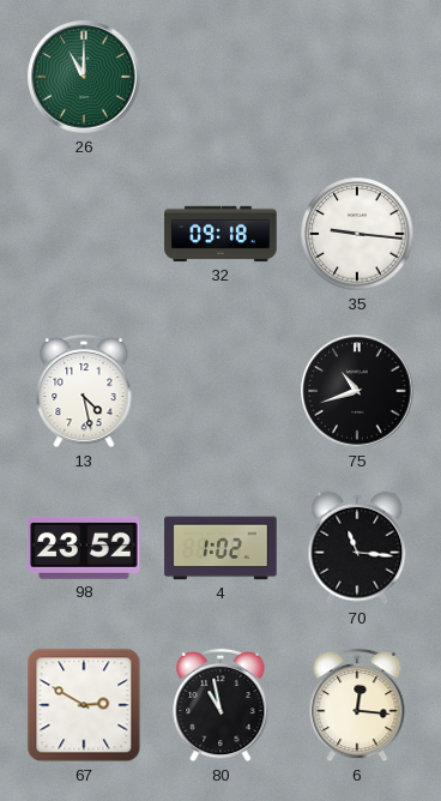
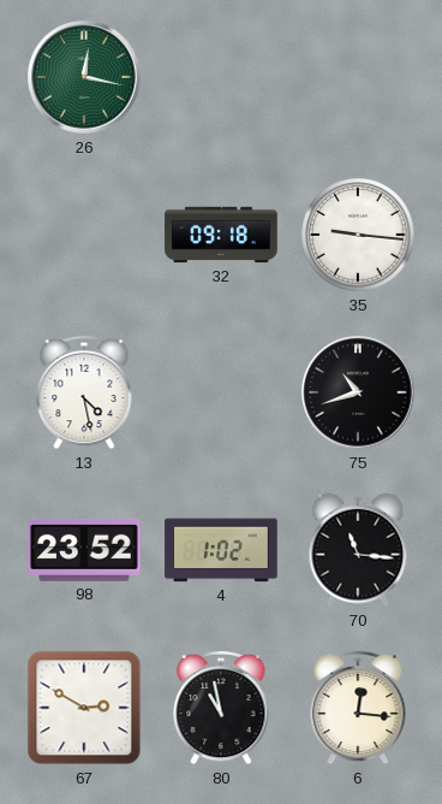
26: 11:00 -> 12:17 (84, 77)
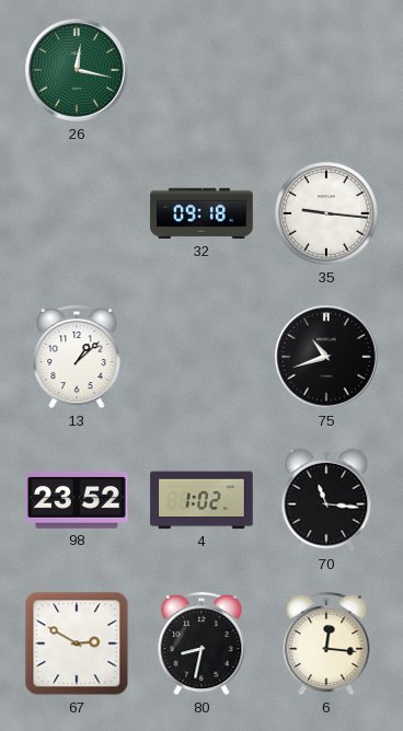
13: 4:28 -> 1:08 (77, 357)
80: 10:58 -> 8:32 (201, 643)
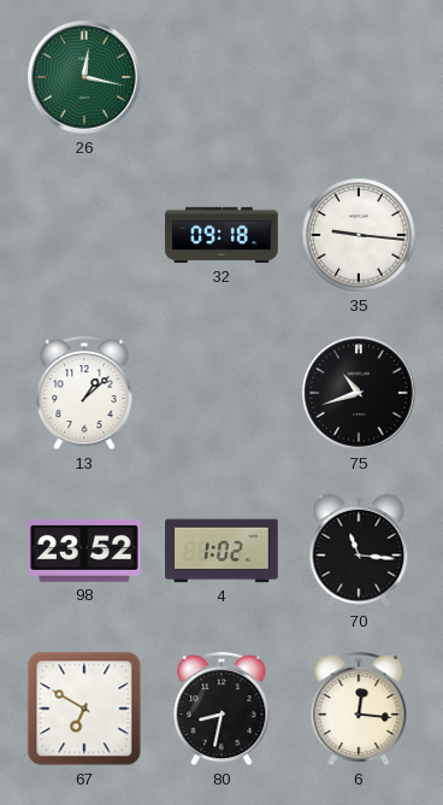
67: 2:50 -> 6:50 (84, 709)
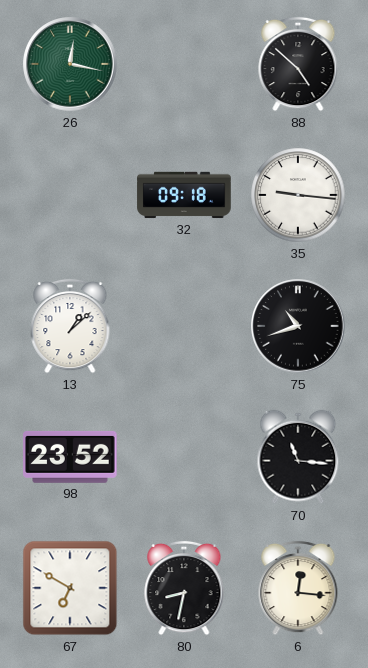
88: none -> 4:52 (298, 64)
4: 1:02 -> none (221, 551)
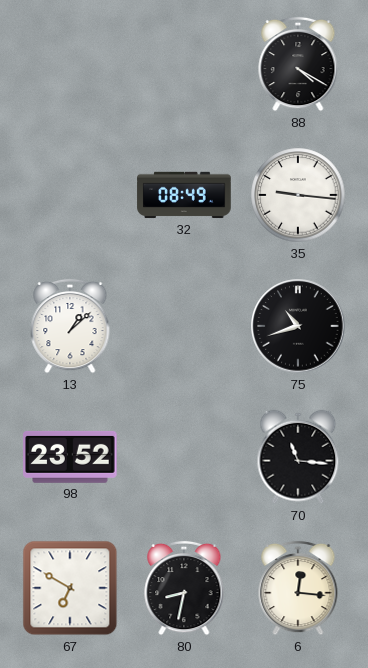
26: 12:17 -> none (70, 64)
88: 4:52 -> 4:20 (298, 64)
32: 09:18 -> 08:49 (184, 195)
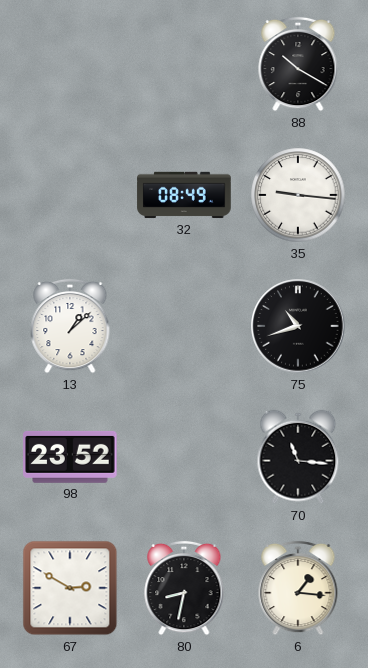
88: 4:20 -> 10:20 (298, 64)
67: 6:50 -> 2:50 (70, 588)
6: 12:16 -> 1:16 (298, 588)
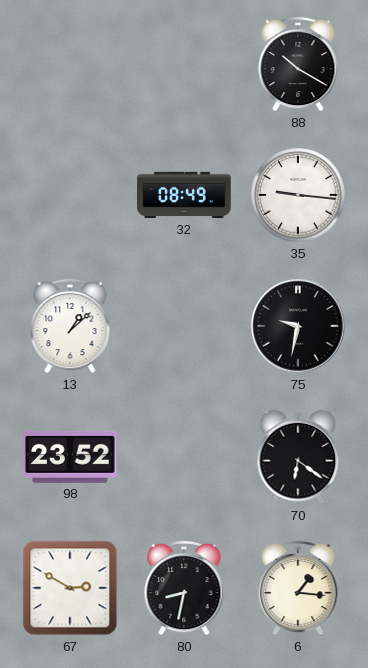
75: 10:42 -> 9:32 (298, 326)
70: 11:16 -> 6:21 (298, 457)
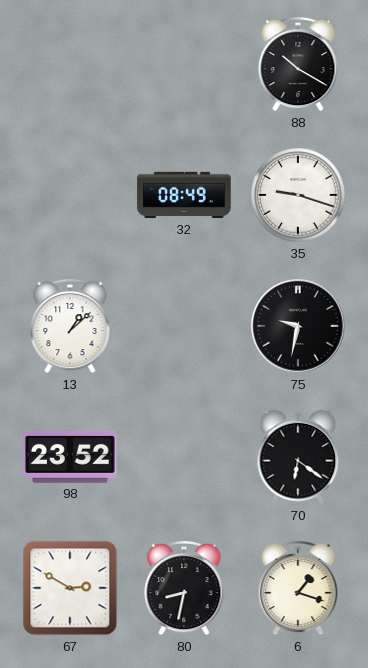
35: 9:16 -> 9:18 (298, 195)
6: 1:16 -> 1:18 (298, 588)
